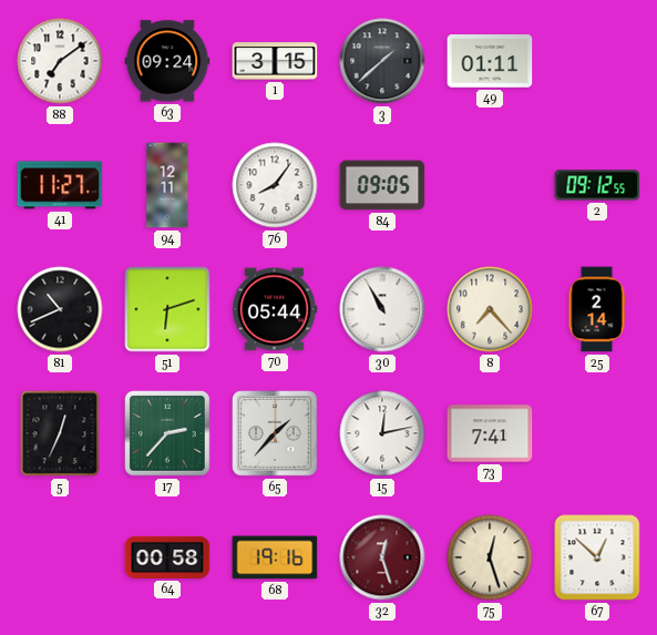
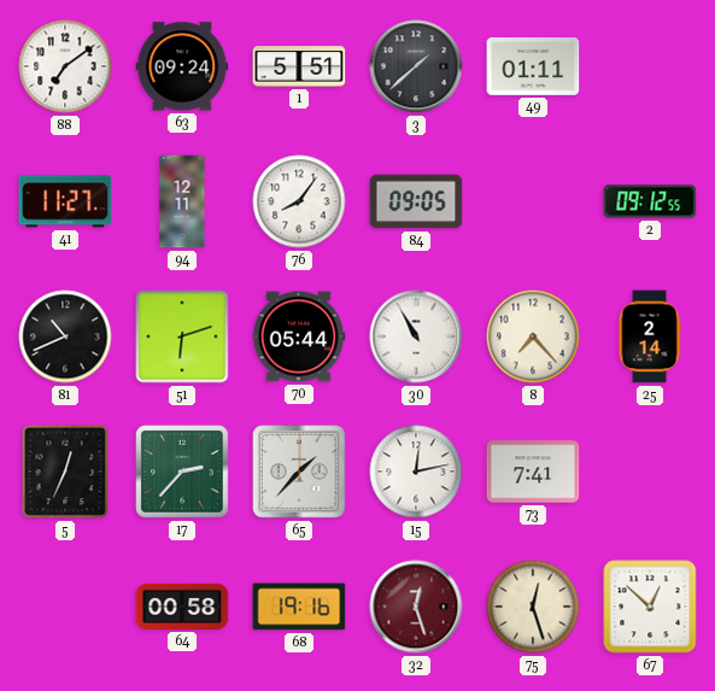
1: 3:15 -> 5:51 (299, 66)
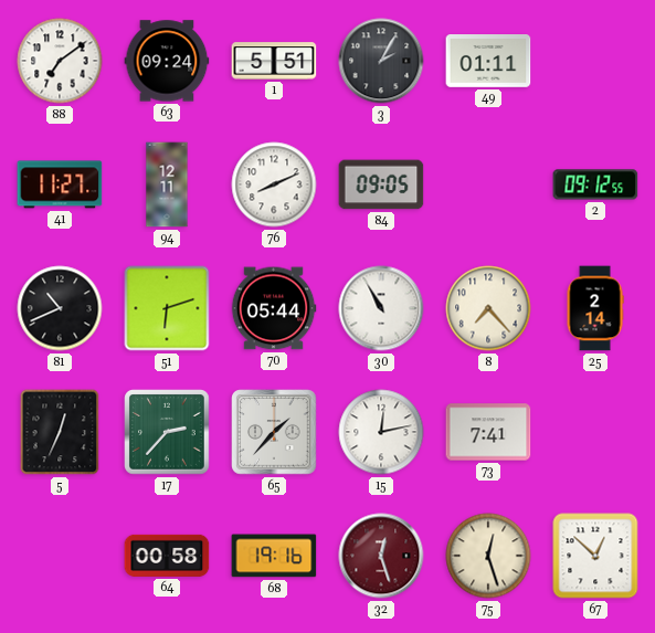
3: 1:38 -> 2:05 (381, 61)
76: 8:06 -> 8:11 (274, 184)
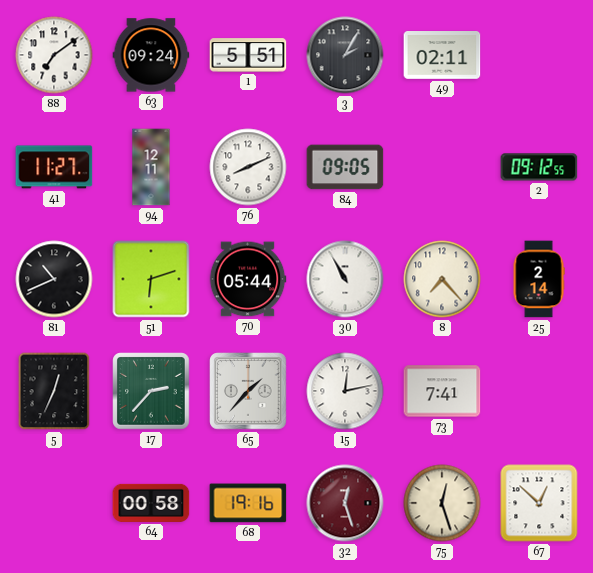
49: 01:11 -> 02:11 (442, 56)
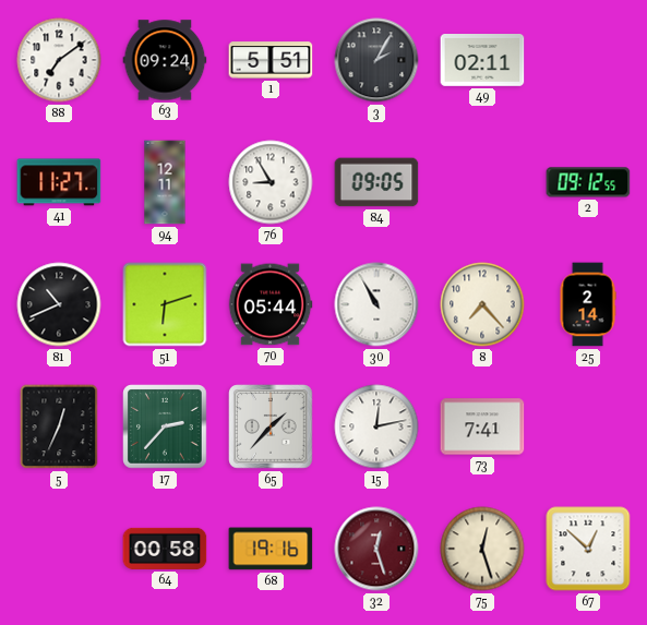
76: 8:11 -> 8:55 (271, 182)
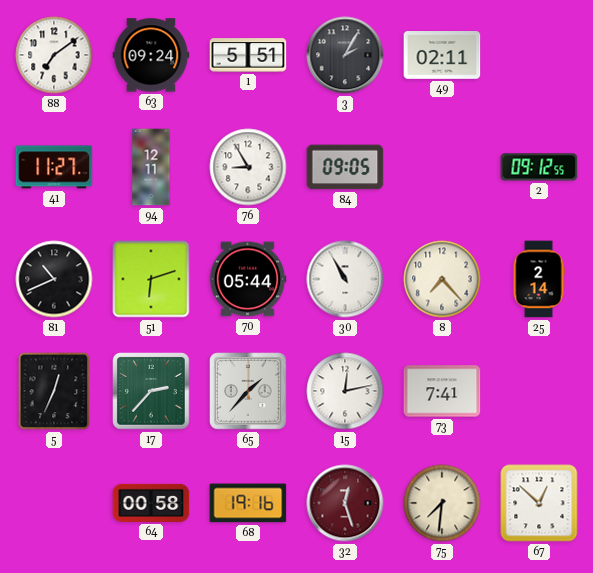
75: 12:27 -> 7:31 (442, 503)
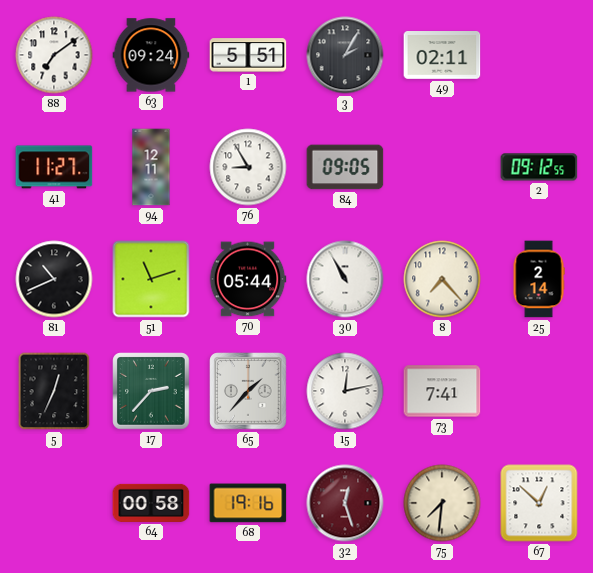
51: 6:12 -> 11:12 (151, 279)
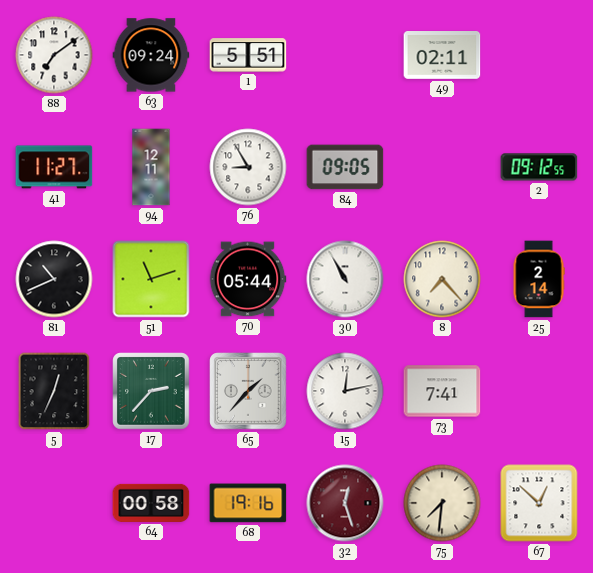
3: 2:05 -> none (345, 55)
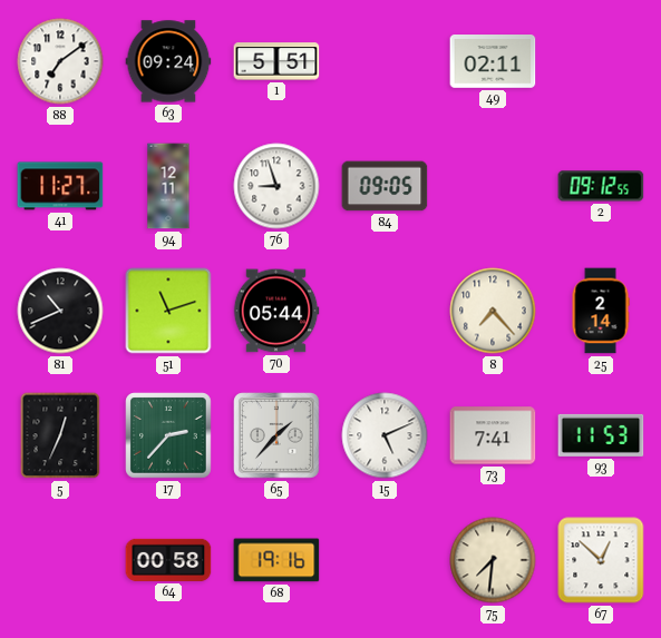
76: 8:55 -> 8:57 (276, 186)
30: 10:55 -> none (345, 279)
15: 12:13 -> 5:11 (385, 435)
93: none -> 11:53 (601, 435)
32: 12:27 -> none (345, 503)
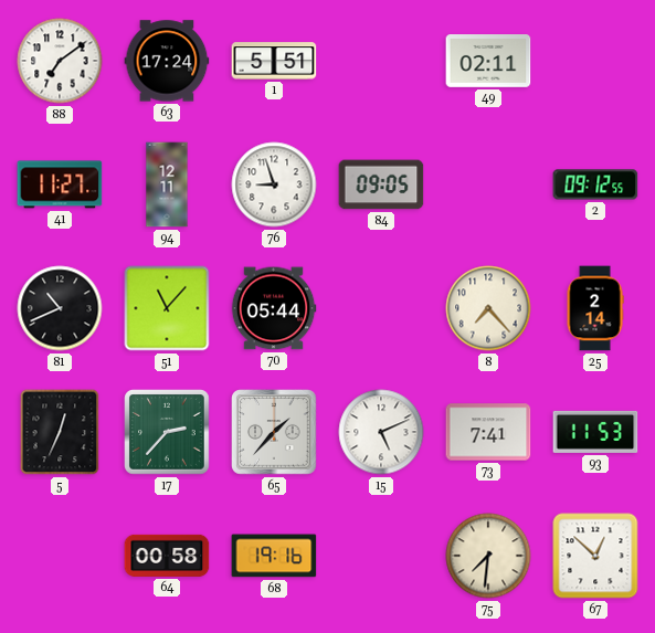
63: 09:24 -> 17:24 (167, 61)
51: 11:12 -> 11:07 (167, 308)
